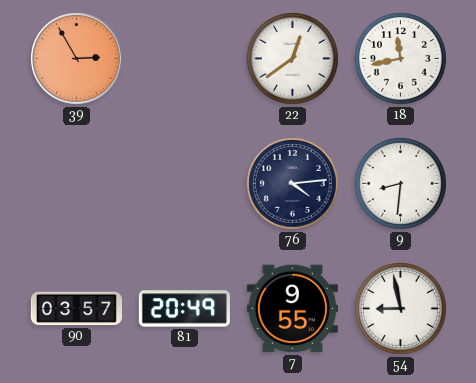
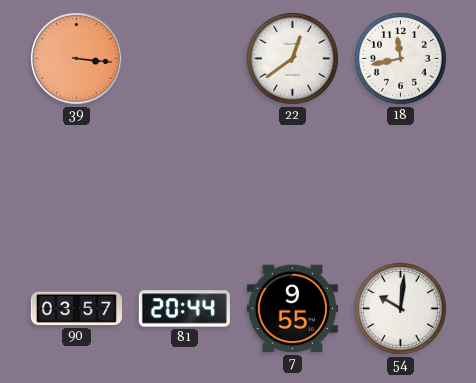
39: 2:55 -> 3:16 (77, 59)
76: 4:14 -> none (293, 184)
9: 8:31 -> none (401, 184)
81: 20:49 -> 20:44 (184, 309)
54: 8:58 -> 10:01 (401, 309)
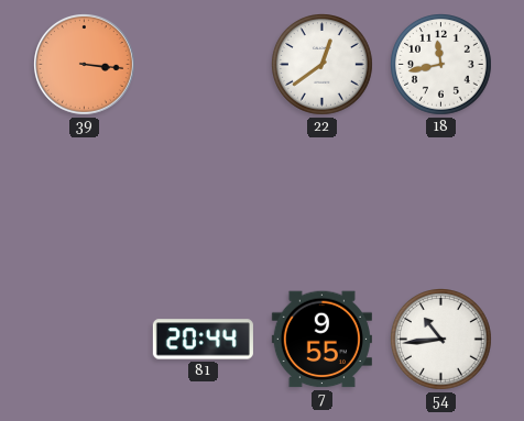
90: 03:57 -> none (76, 309)
54: 10:01 -> 10:44 (441, 340)
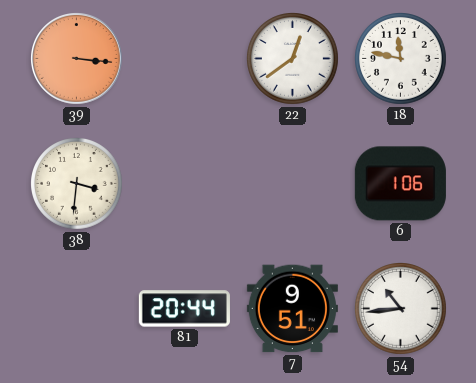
18: 11:43 -> 11:47 (401, 59)
38: none -> 3:31 (77, 184)
6: none -> 1:06 (400, 184)
7: 9:55 -> 9:51 (292, 309)
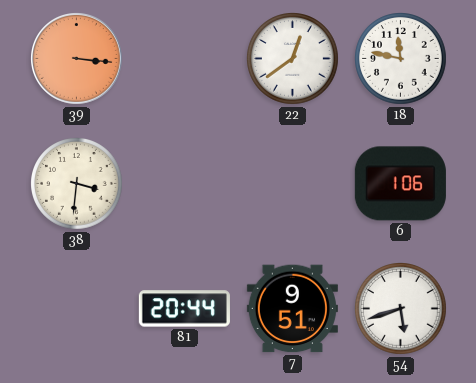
54: 10:44 -> 5:42 (401, 309)
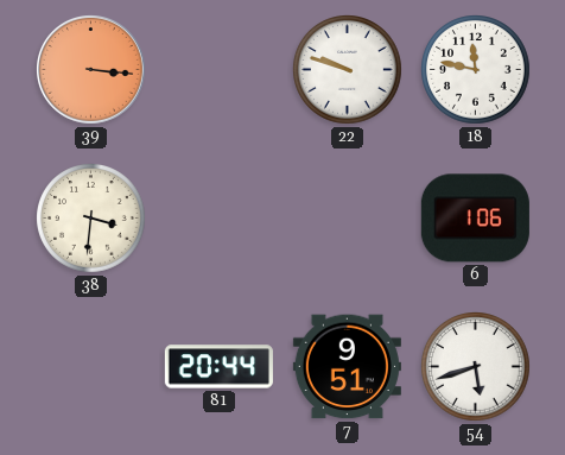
22: 12:39 -> 9:48 (348, 70)
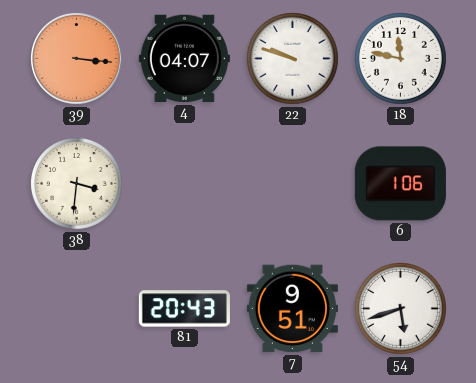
4: none -> 04:07 (184, 59)
81: 20:44 -> 20:43 (184, 309)
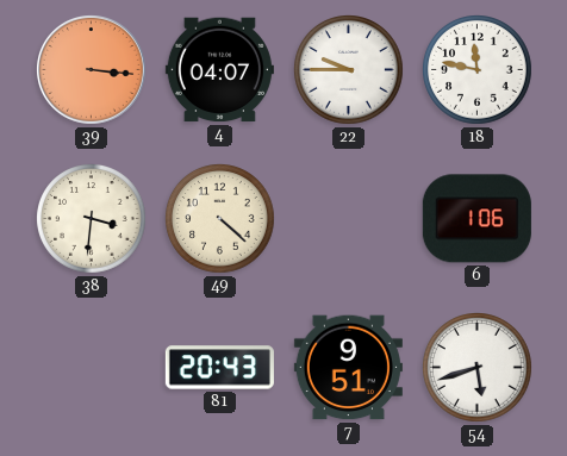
22: 9:48 -> 9:45 (349, 70)
49: none -> 4:22 (220, 219)
